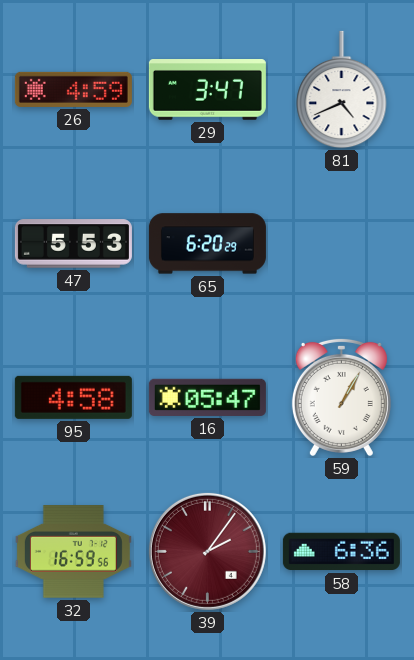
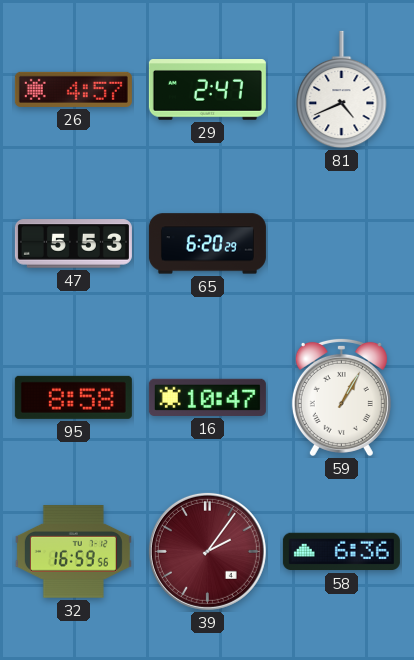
26: 4:59 -> 4:57 (73, 89)
29: 3:47 -> 2:47 (207, 90)
95: 4:58 -> 8:58 (73, 397)
16: 05:47 -> 10:47 (207, 397)
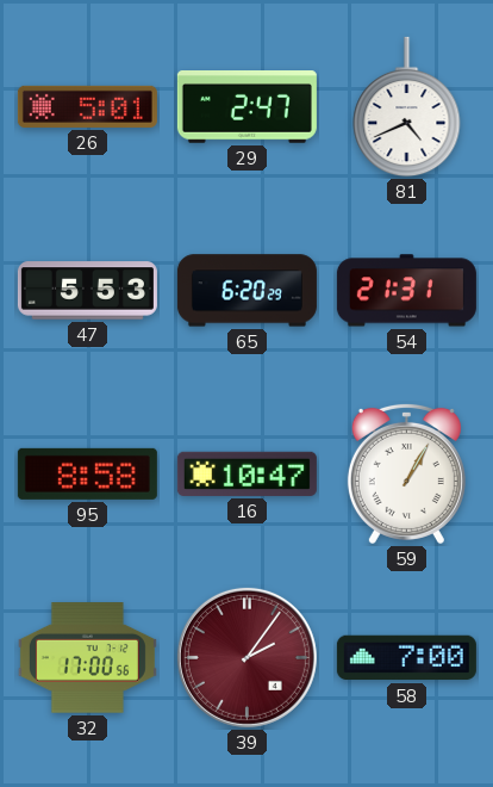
26: 4:57 -> 5:01 (87, 106)
54: none -> 21:31 (406, 291)
32: 16:59 -> 17:00 (87, 658)
58: 6:36 -> 7:00 (406, 658)
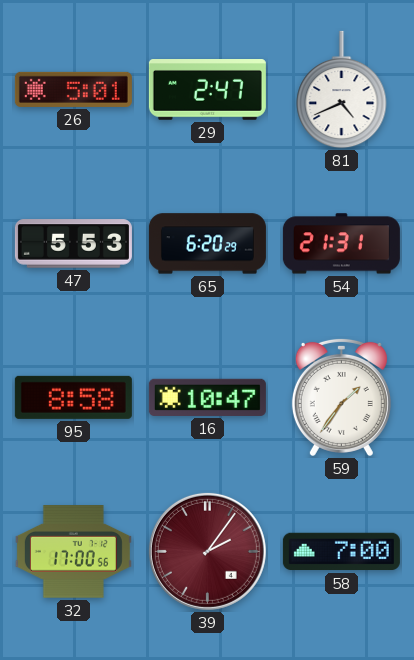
59: 1:05 -> 1:36 (341, 397)
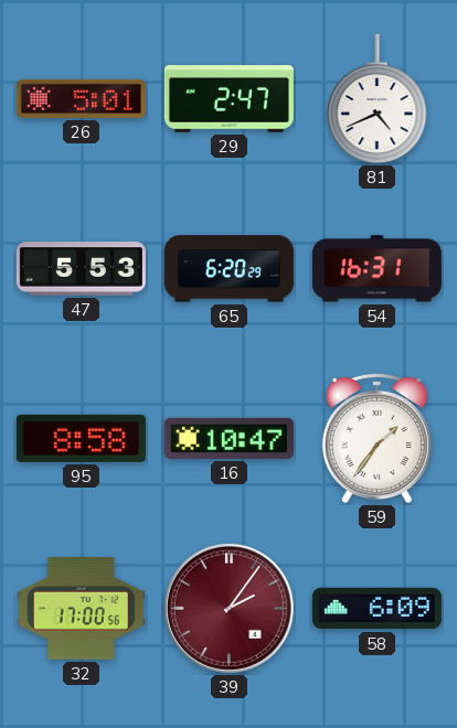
54: 21:31 -> 16:31 (376, 269)
58: 7:00 -> 6:09 (376, 609)
